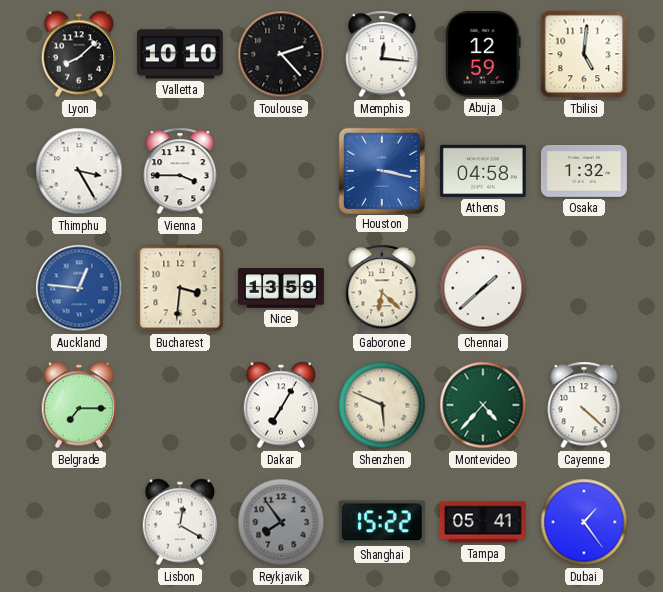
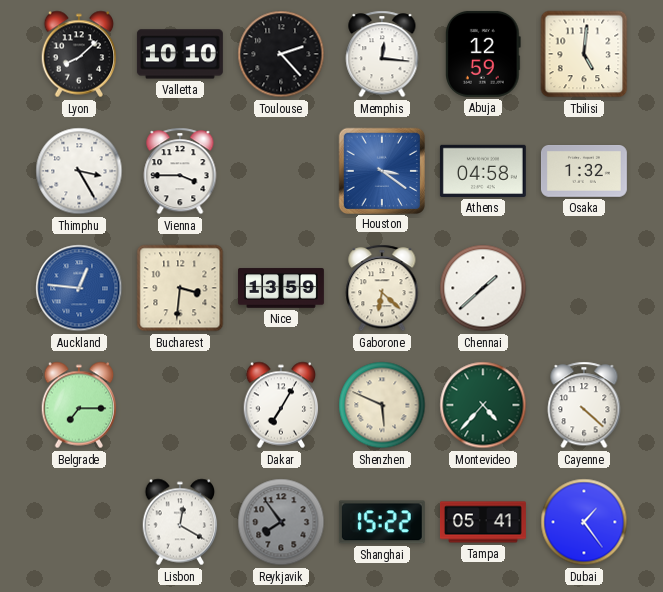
Houston: 3:17 -> 3:21 (381, 170)
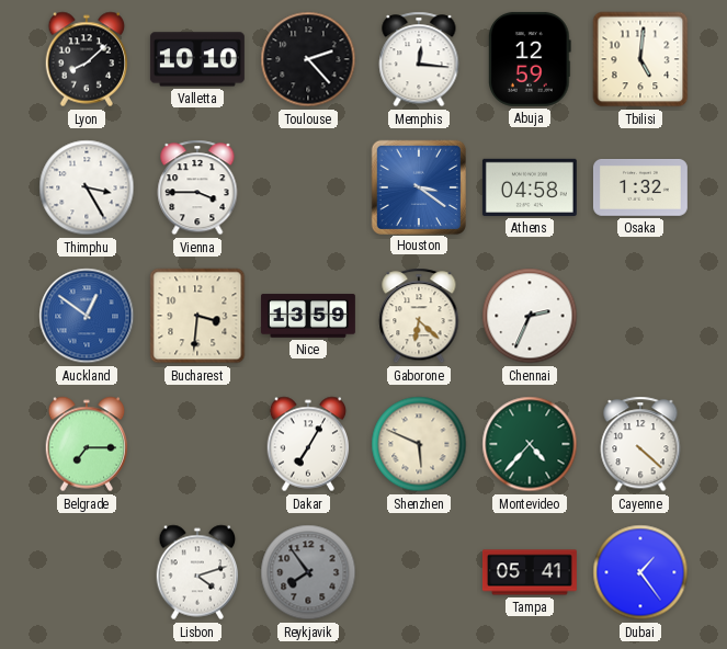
Auckland: 12:46 -> 12:51 (87, 316)
Chennai: 1:38 -> 2:34 (530, 316)
Lisbon: 12:20 -> 4:12 (197, 572)
Shanghai: 15:22 -> none (382, 522)
